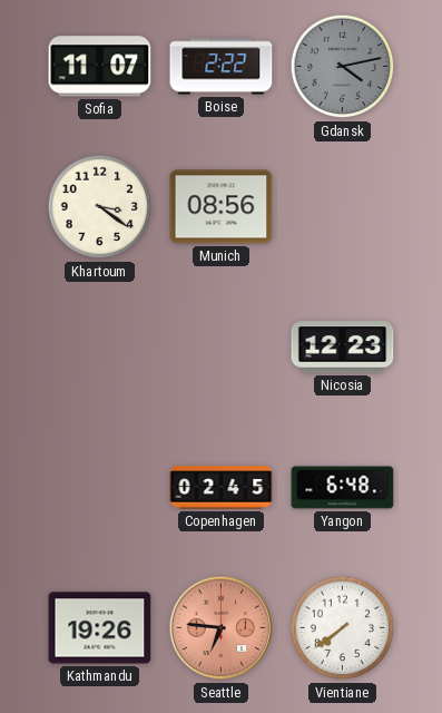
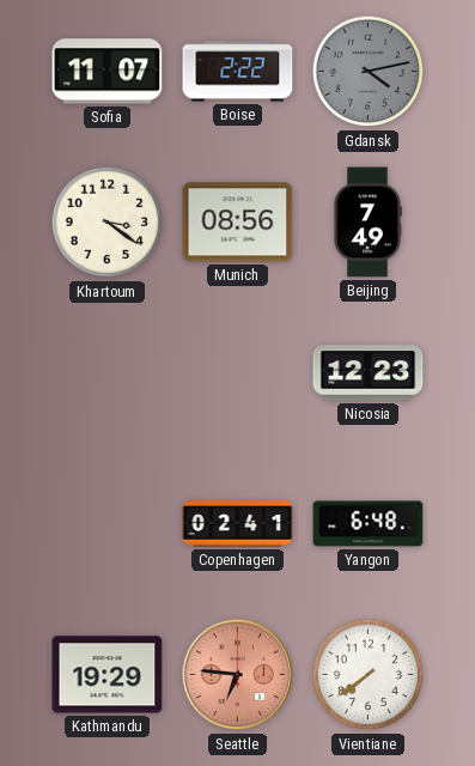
Beijing: none -> 7:49 (367, 223)
Copenhagen: 02:45 -> 02:41 (238, 524)
Kathmandu: 19:26 -> 19:29 (108, 675)
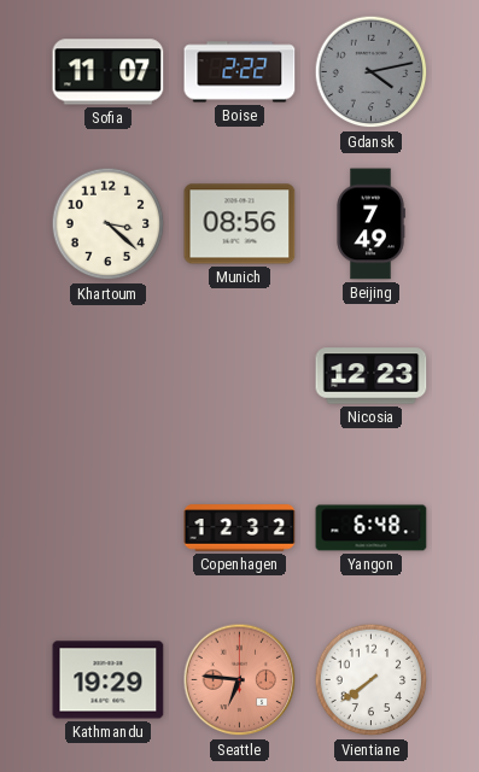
Khartoum: 3:21 -> 3:22 (109, 224)
Copenhagen: 02:41 -> 12:32 (240, 528)
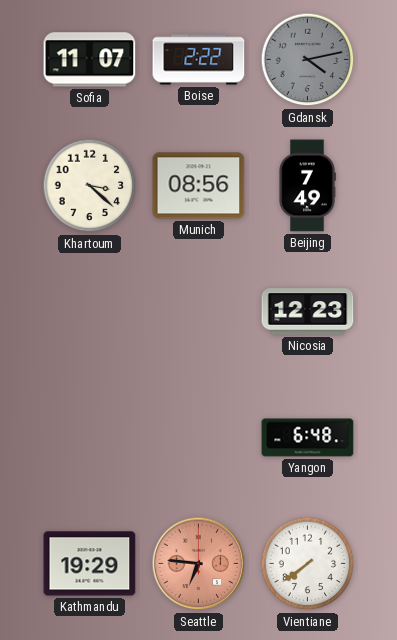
Copenhagen: 12:32 -> none (240, 528)
